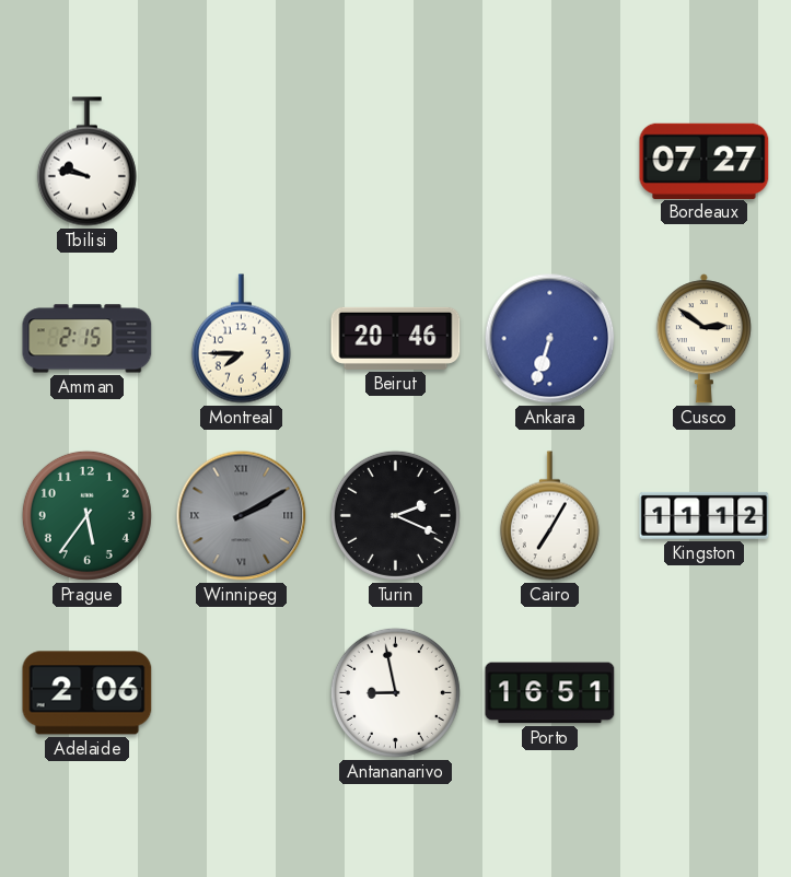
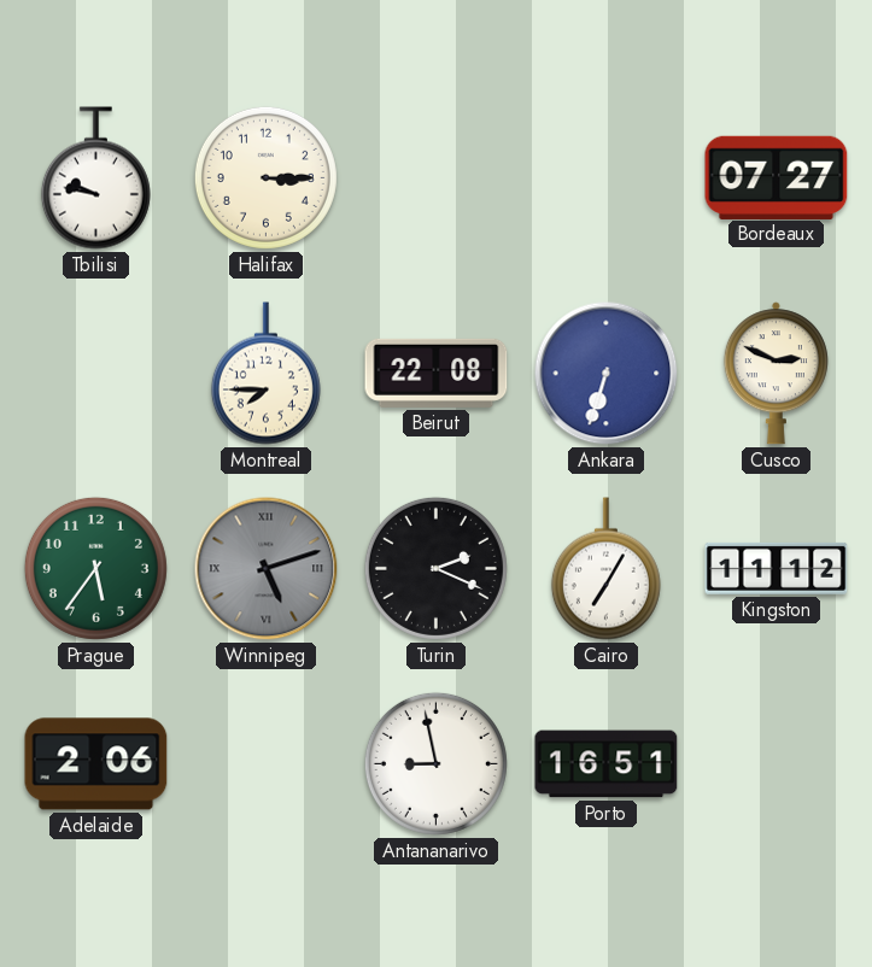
Halifax: none -> 3:15 (265, 177)
Amman: 2:15 -> none (88, 339)
Beirut: 20:46 -> 22:08 (437, 373)
Cusco: 2:51 -> 2:49 (776, 374)
Winnipeg: 2:10 -> 5:12 (267, 569)
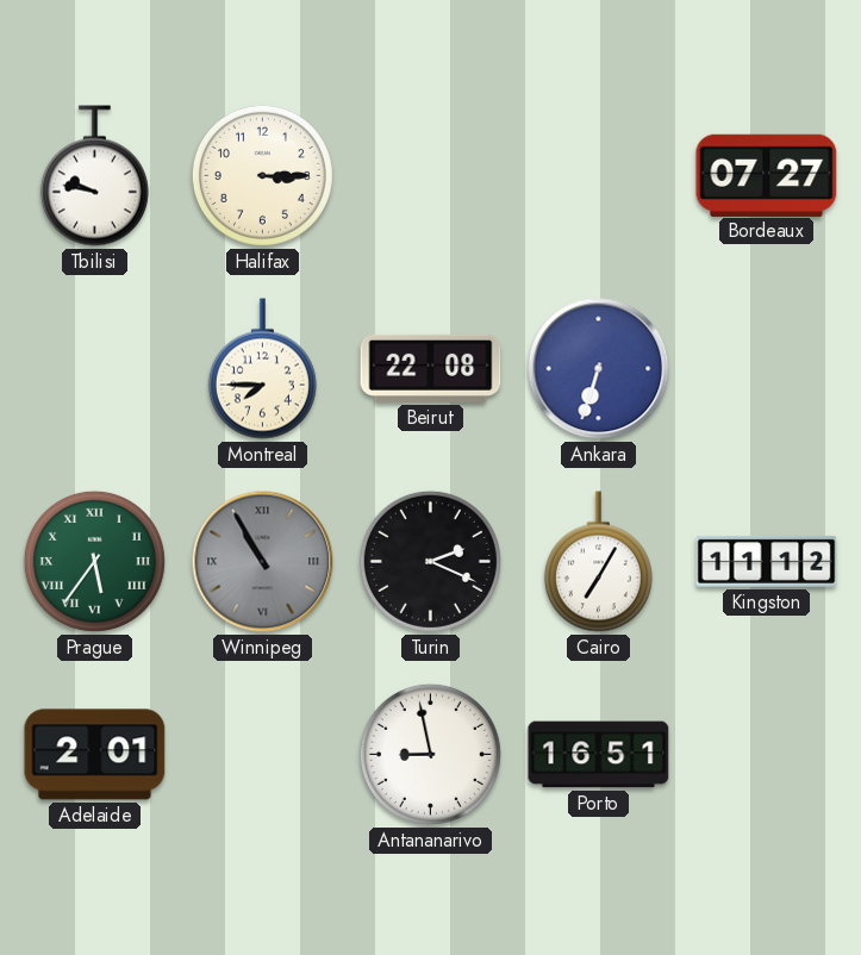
Cusco: 2:49 -> none (776, 374)
Prague numerals: Arabic -> Roman (94, 561)
Winnipeg: 5:12 -> 10:55 (263, 562)
Adelaide: 2:06 -> 2:01 (95, 755)
